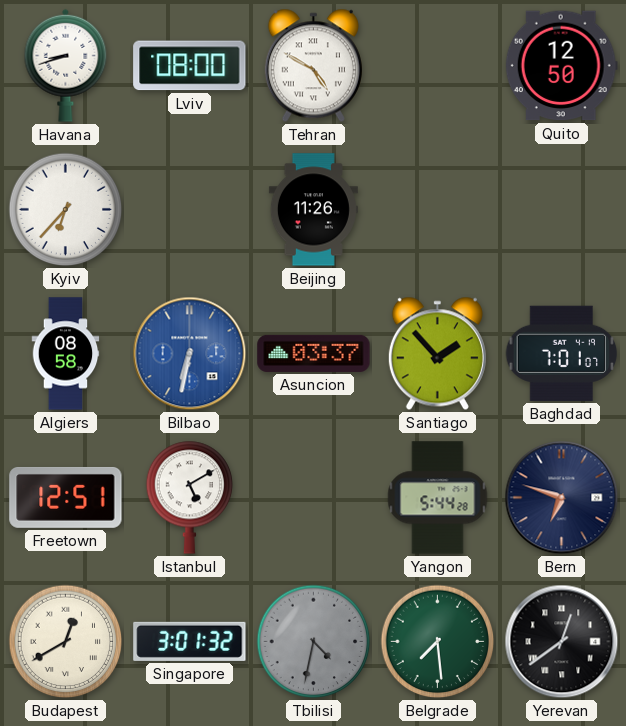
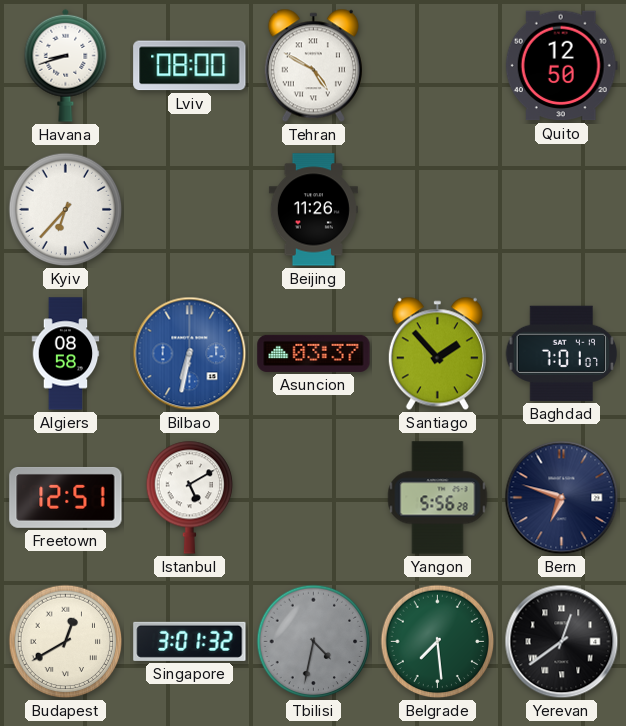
Yangon: 5:44 -> 5:56 (438, 498)
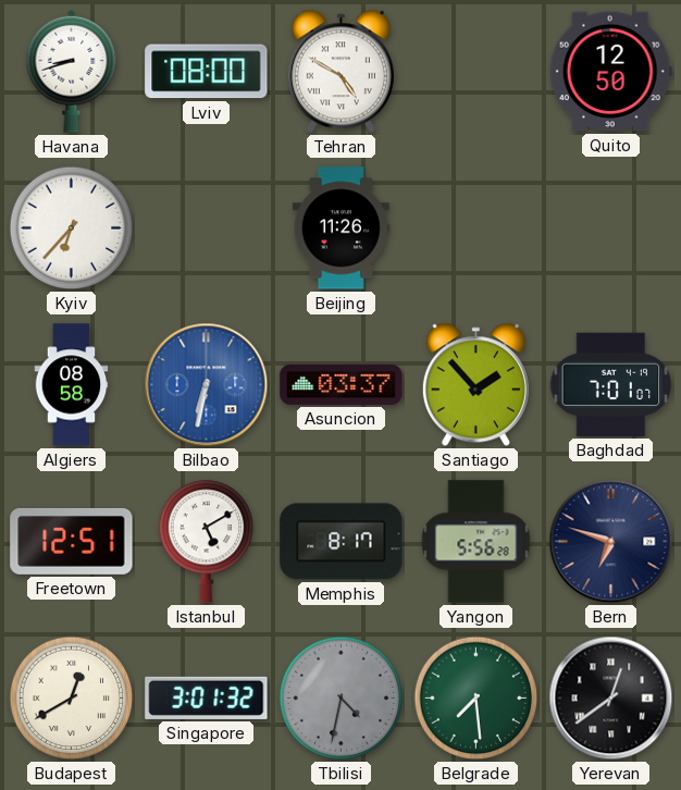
Memphis: none -> 8:17 (342, 542)
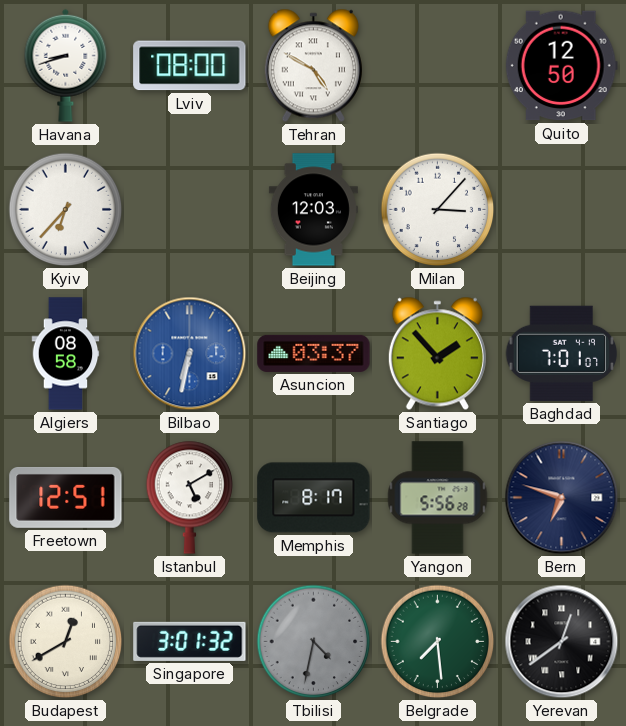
Beijing: 11:26 -> 12:03 (313, 210)
Milan: none -> 3:07 (438, 210)
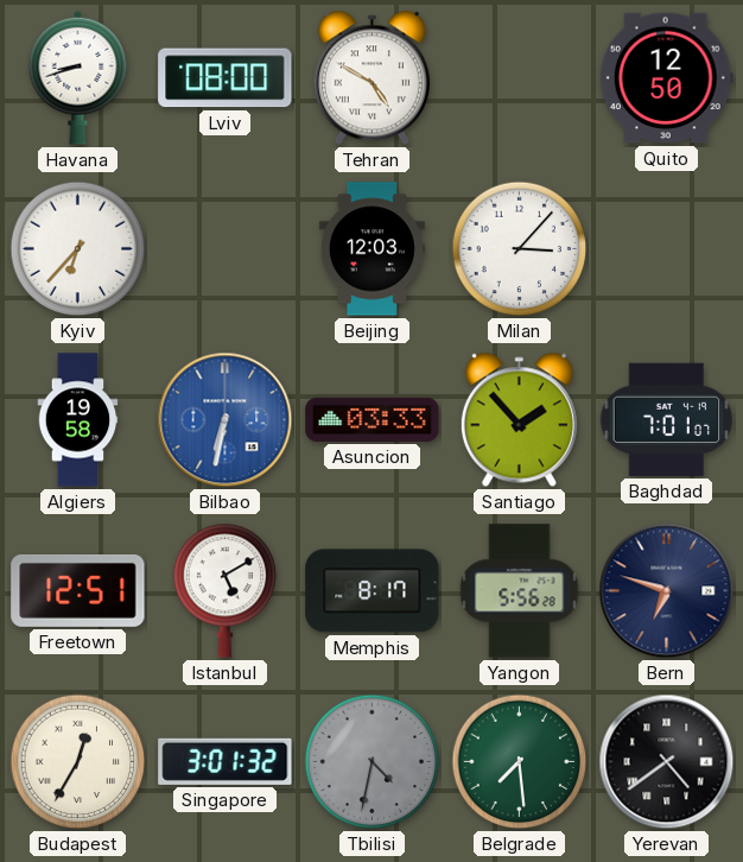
Algiers: 08:58 -> 19:58 (78, 420)
Asuncion: 03:37 -> 03:33 (373, 419)
Budapest: 12:40 -> 12:35 (78, 762)
Yerevan: 12:39 -> 4:39 (667, 762)
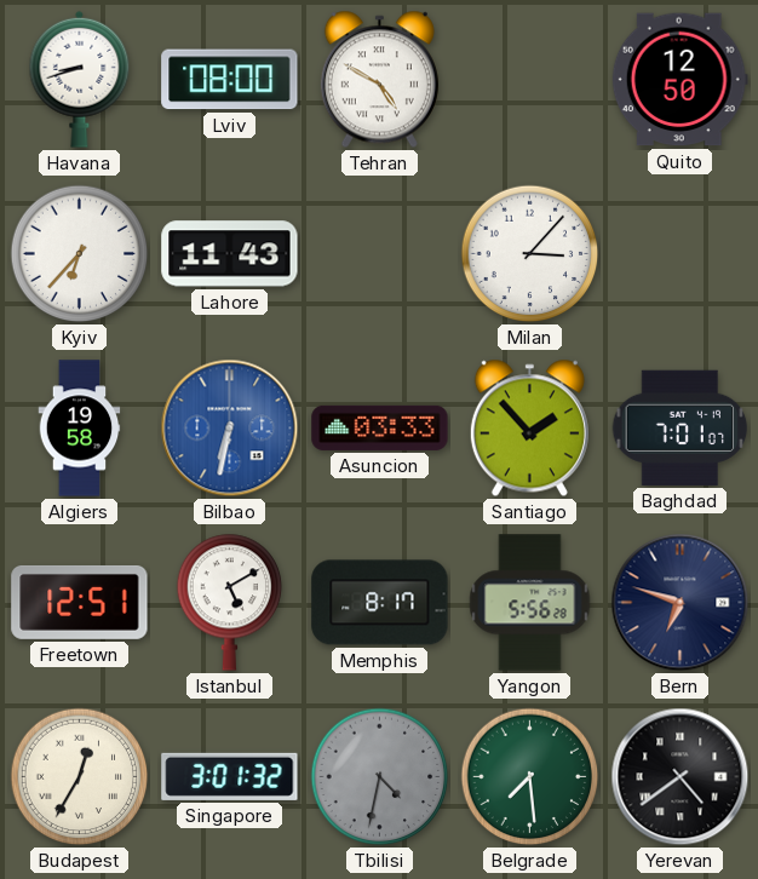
Lahore: none -> 11:43 (230, 254)
Beijing: 12:03 -> none (371, 249)
